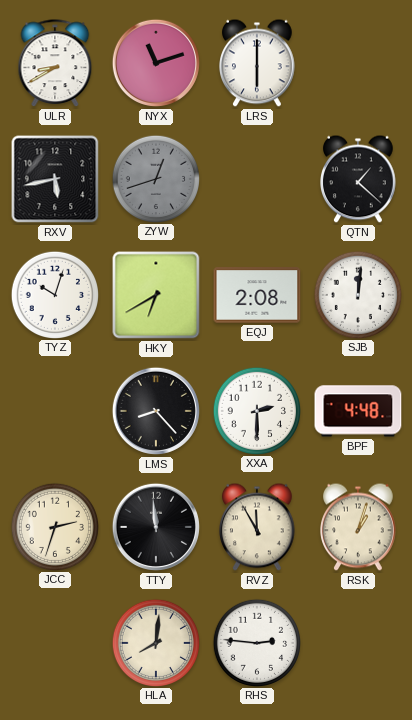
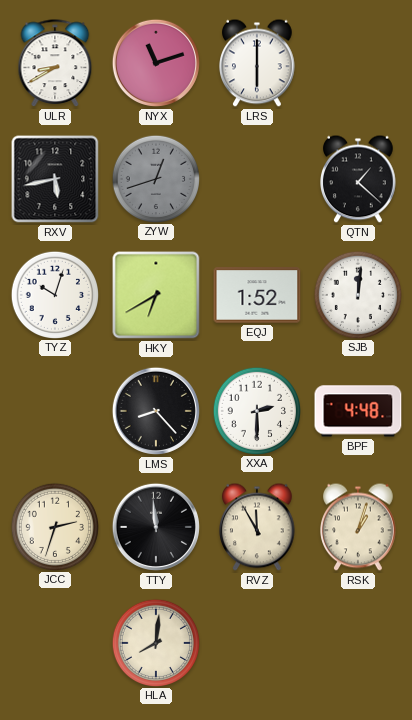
EQJ: 2:08 -> 1:52 (257, 295)
RHS: 2:46 -> none (256, 642)
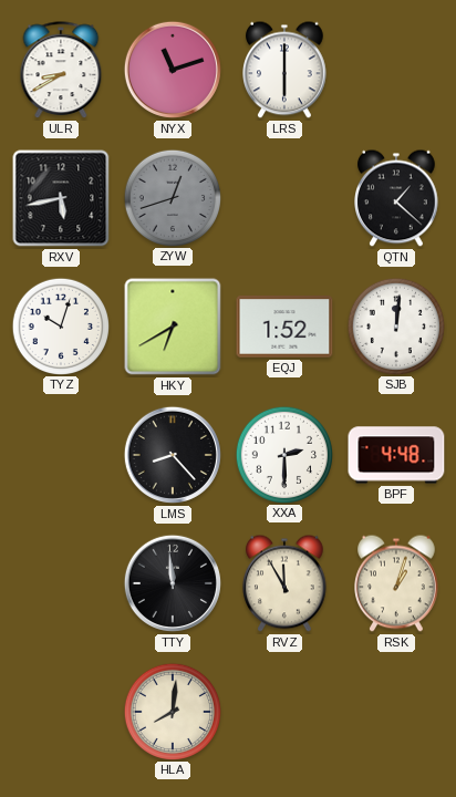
JCC: 2:33 -> none (54, 526)
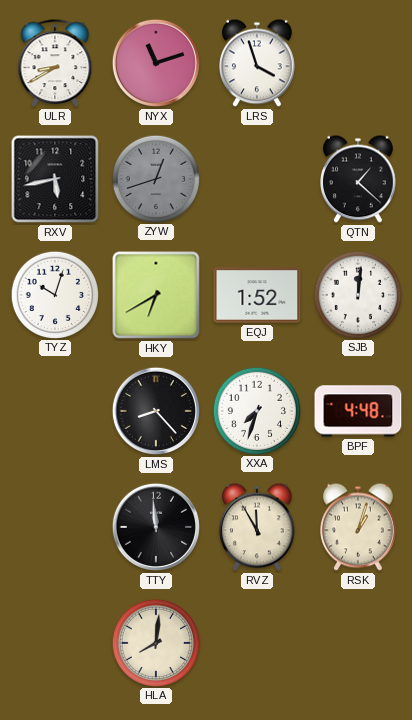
LRS: 6:00 -> 3:57 (258, 63)
XXA: 2:30 -> 7:33 (256, 410)
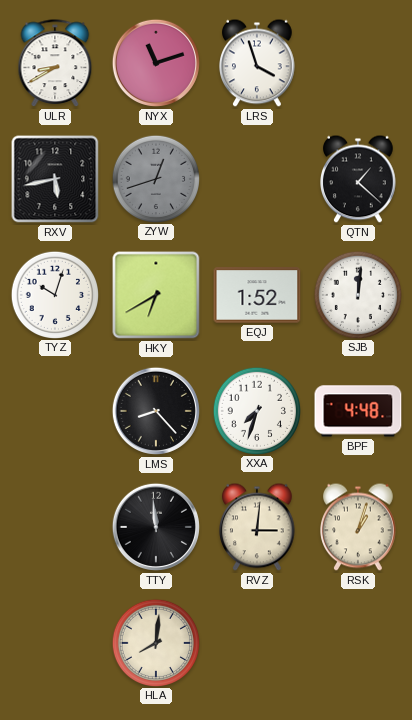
RVZ: 11:55 -> 3:01 (258, 527)
